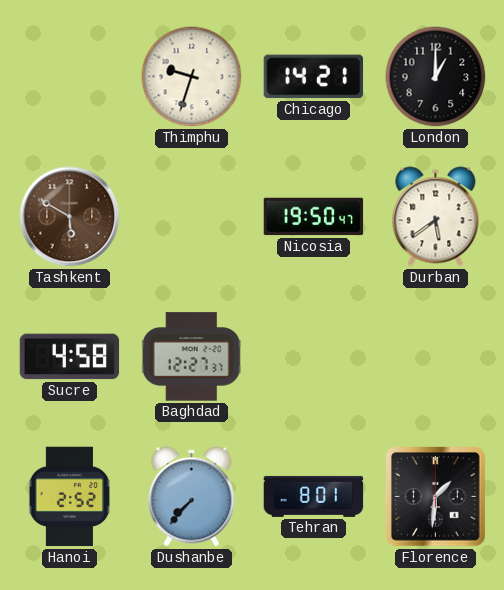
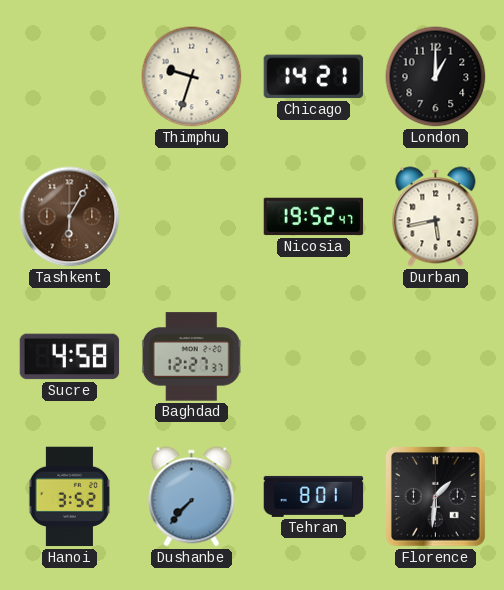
Tashkent: 5:50 -> 6:05 (70, 217)
Nicosia: 19:50 -> 19:52 (314, 217)
Durban: 5:39 -> 5:43 (436, 217)
Hanoi: 2:52 -> 3:52 (69, 497)
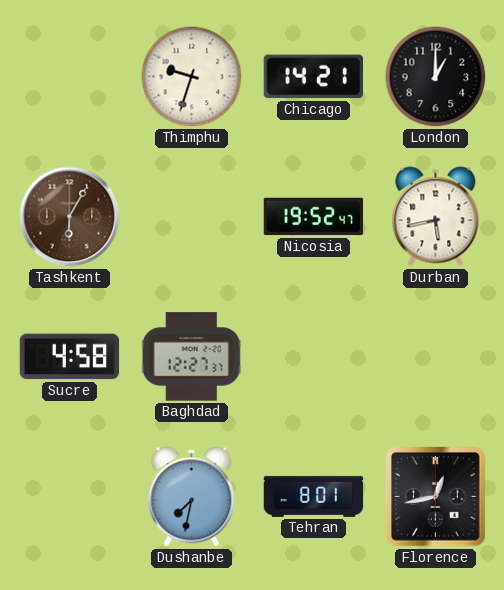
Hanoi: 3:52 -> none (69, 497)
Dushanbe: 7:37 -> 7:32 (192, 497)
Florence: 1:31 -> 12:43 (436, 497)
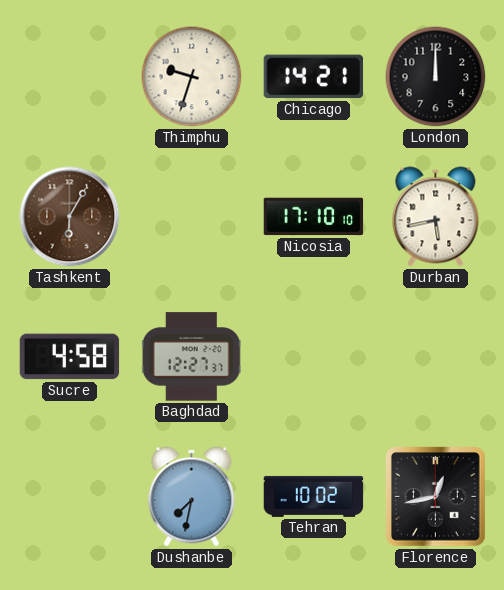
London: 1:00 -> 12:00 (436, 77)
Nicosia: 19:52 -> 17:10 (314, 217)
Tehran: 8:01 -> 10:02 (314, 496)
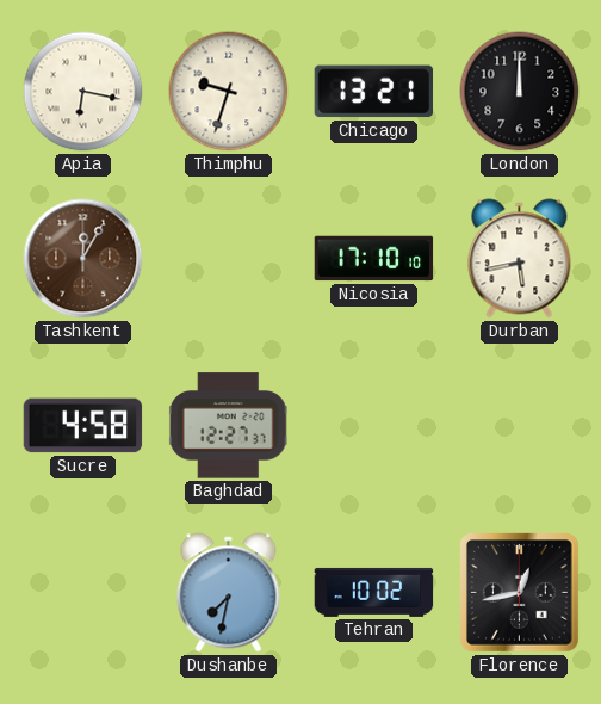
Apia: none -> 6:17 (83, 92)
Chicago: 14:21 -> 13:21 (374, 92)
Tashkent: 6:05 -> 12:05 (83, 259)
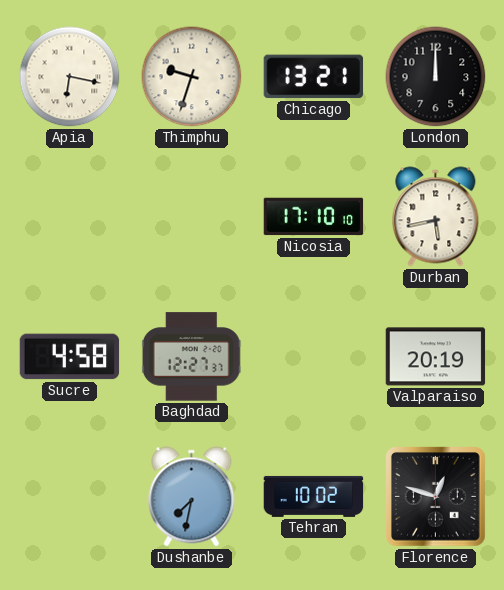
Tashkent: 12:05 -> none (83, 259)
Valparaiso: none -> 20:19 (436, 357)
Florence: 12:43 -> 12:48 (436, 497)
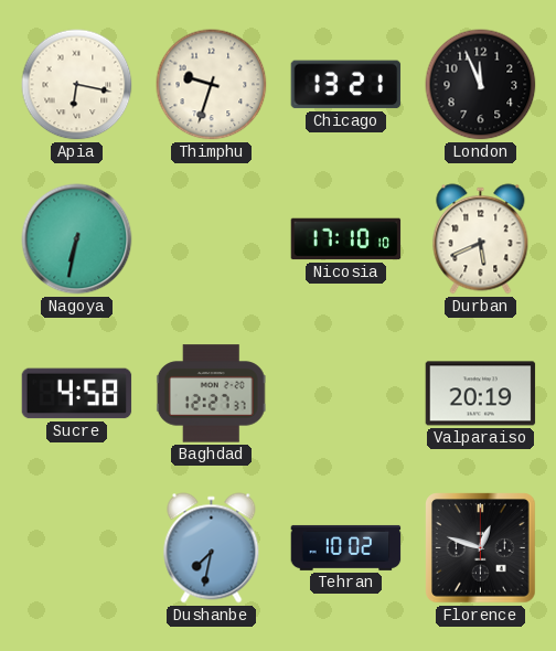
London: 12:00 -> 11:56 (481, 85)
Nagoya: none -> 6:32 (77, 239)
Durban: 5:43 -> 5:41 (481, 239)
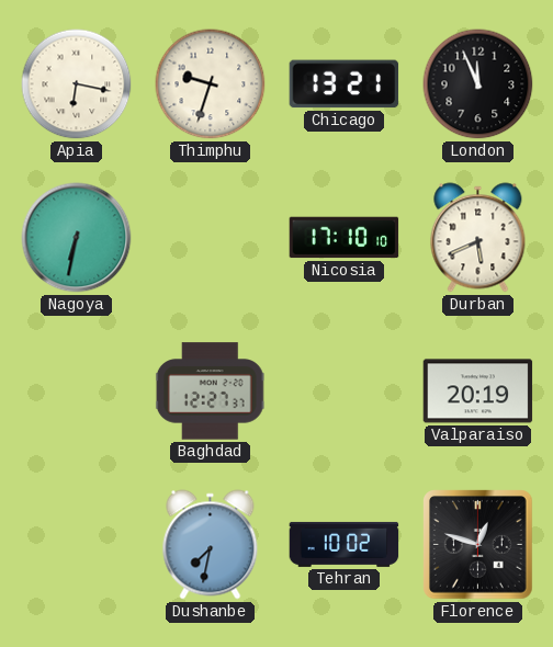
Sucre: 4:58 -> none (77, 394)
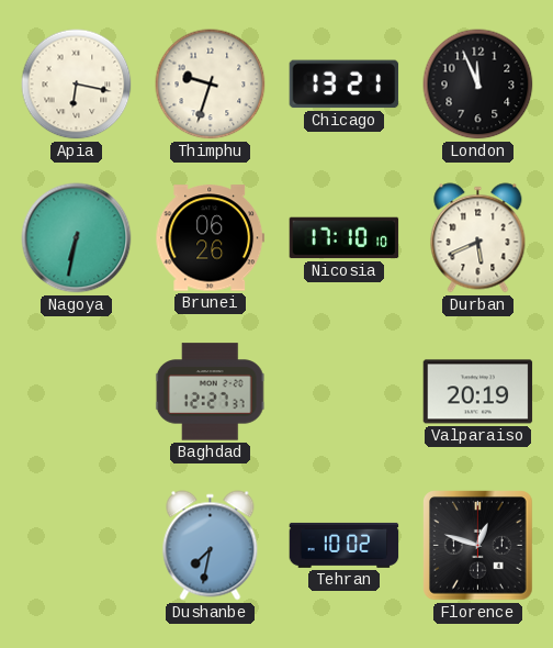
Brunei: none -> 06:26 (211, 238)
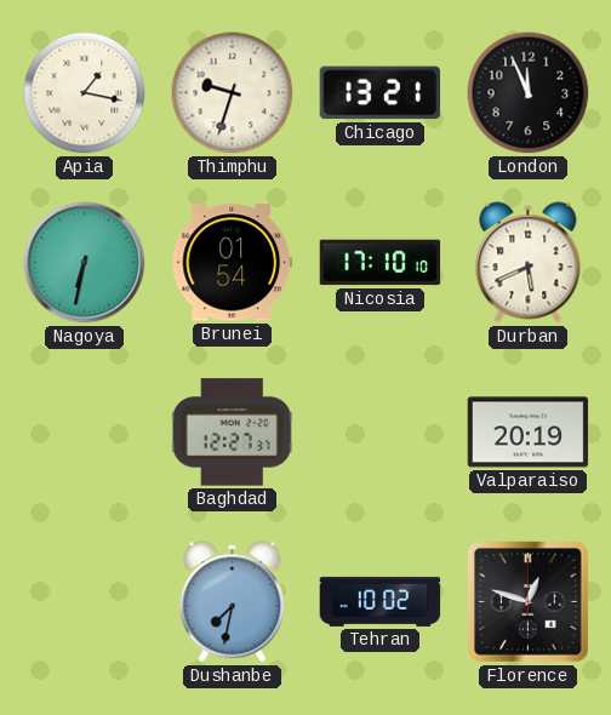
Apia: 6:17 -> 1:17 (85, 93)
Brunei: 06:26 -> 01:54 (233, 263)
